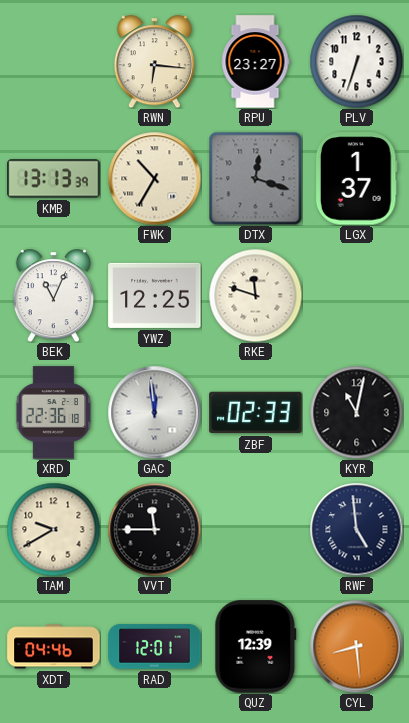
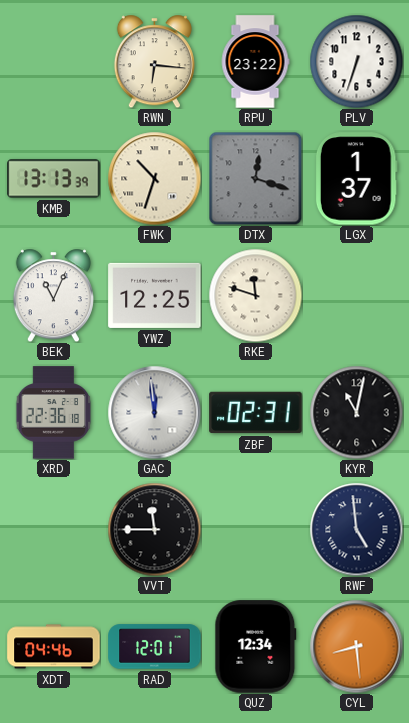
RPU: 23:27 -> 23:22 (255, 62)
FWK: 10:35 -> 10:33 (154, 178)
ZBF: 02:33 -> 02:31 (256, 413)
TAM: 9:40 -> none (53, 529)
QUZ: 12:39 -> 12:34 (256, 647)
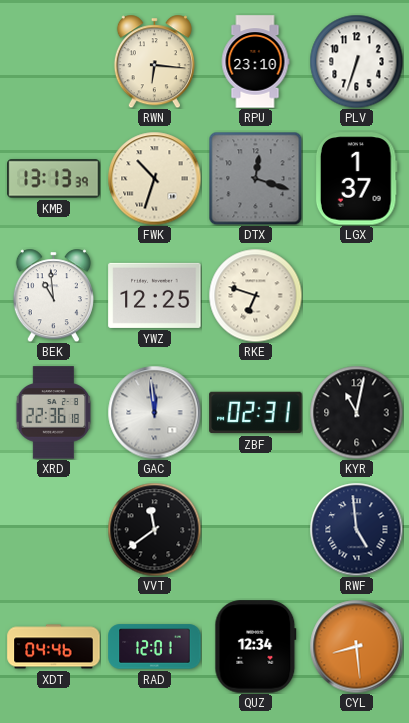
RPU: 23:22 -> 23:10 (255, 62)
BEK: 11:04 -> 10:59 (53, 295)
RKE: 11:48 -> 6:48 (255, 295)
VVT: 11:45 -> 11:39 (154, 529)
